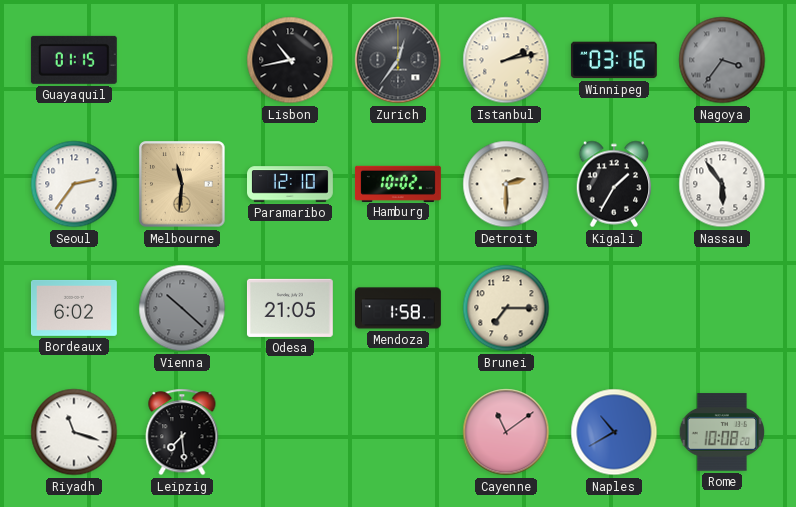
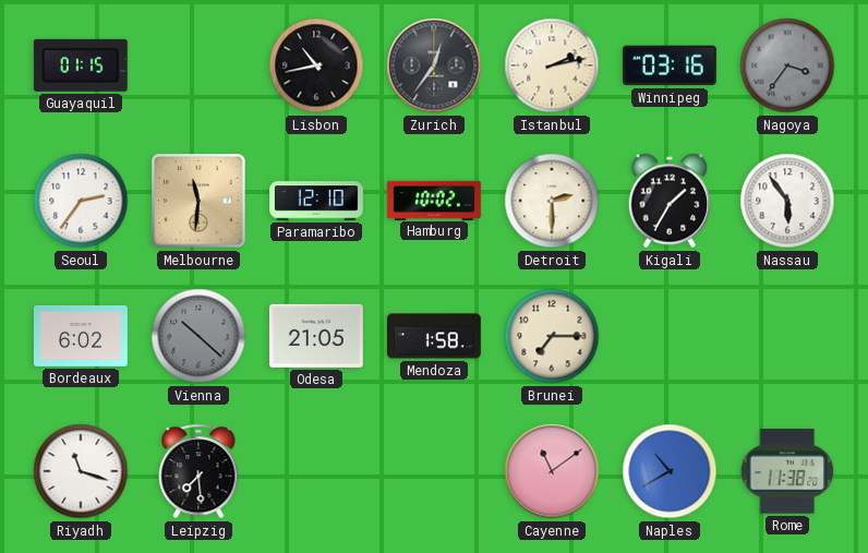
Rome: 10:08 -> 11:38 (786, 471)
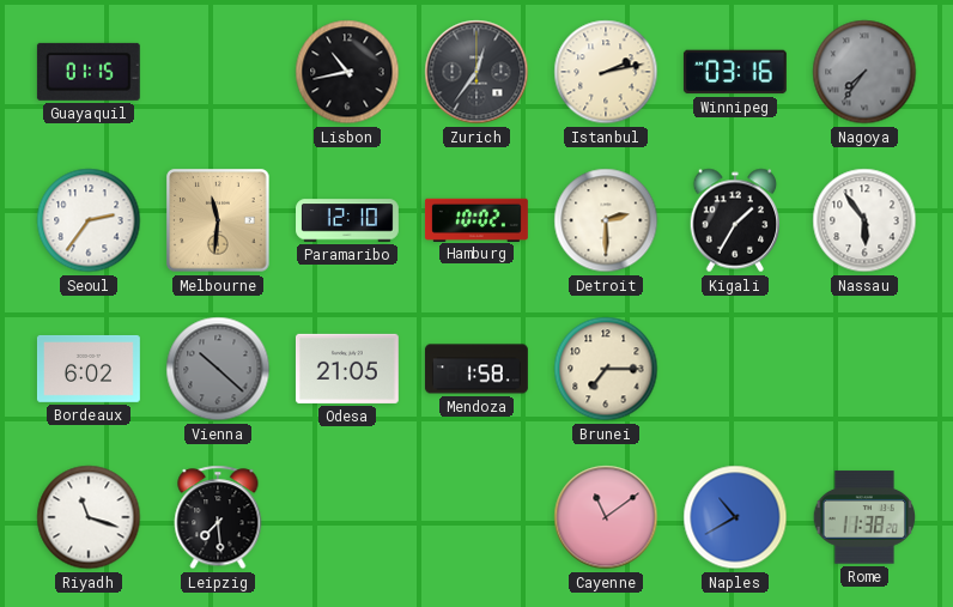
Nagoya: 3:36 -> 7:36 (864, 72)
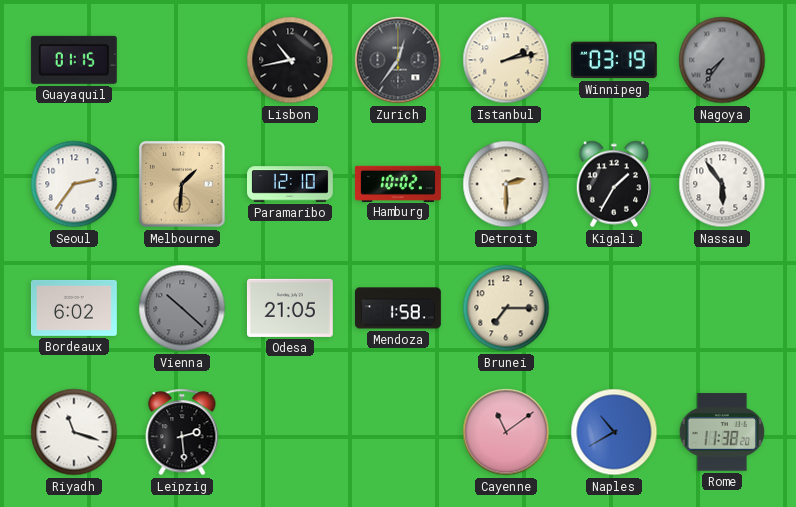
Winnipeg: 03:16 -> 03:19 (614, 60)
Melbourne: 11:31 -> 1:31 (182, 184)
Leipzig: 7:29 -> 2:29 (182, 432)
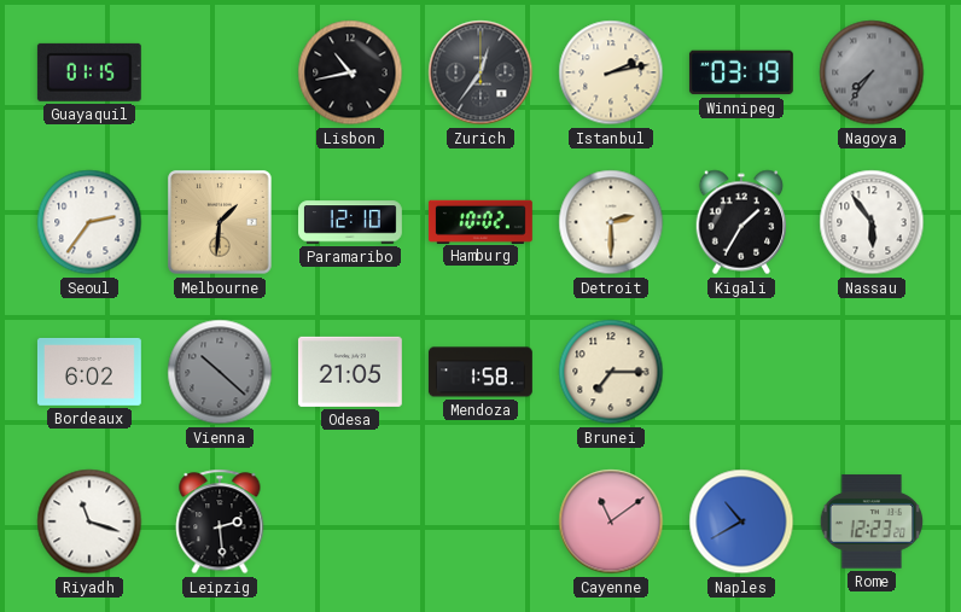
Rome: 11:38 -> 12:23 (870, 521)
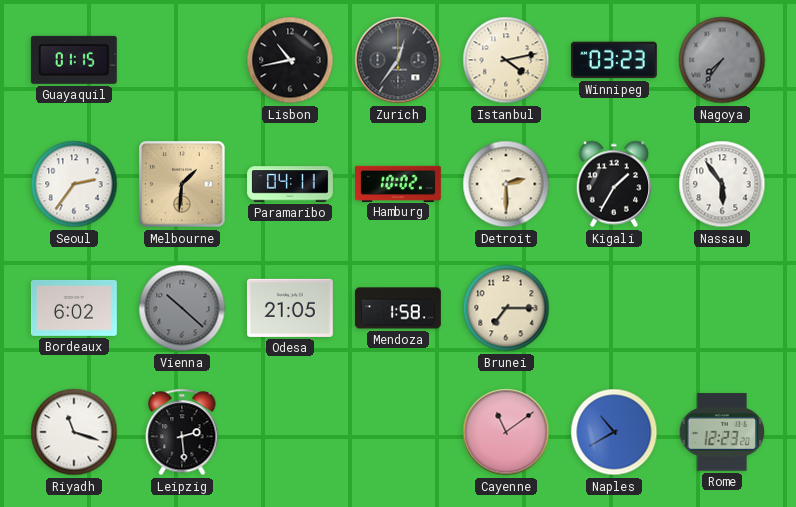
Istanbul: 2:13 -> 4:13 (506, 60)
Winnipeg: 03:19 -> 03:23 (614, 60)
Paramaribo: 12:10 -> 04:11 (291, 184)
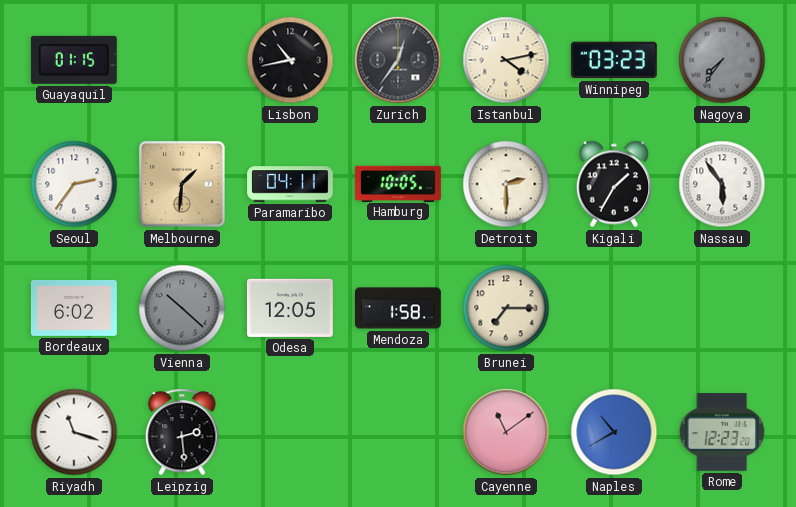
Hamburg: 10:02 -> 10:05 (398, 183)
Odesa: 21:05 -> 12:05 (290, 308)
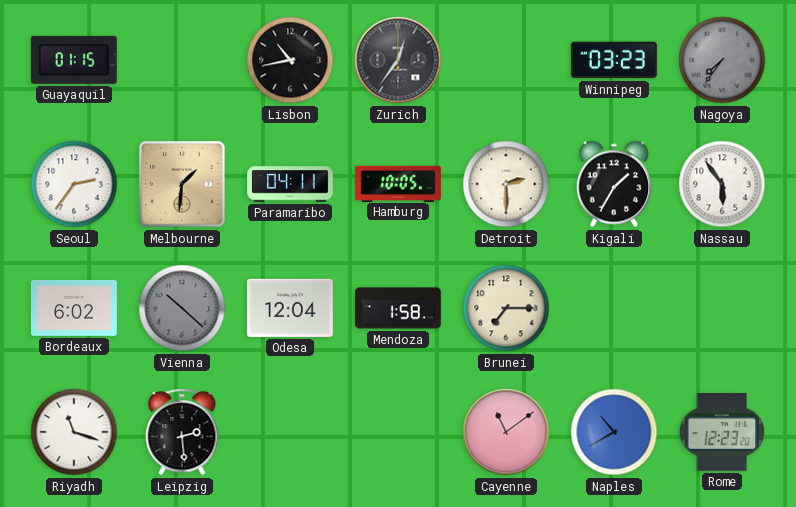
Istanbul: 4:13 -> none (506, 60)
Odesa: 12:05 -> 12:04 (290, 308)
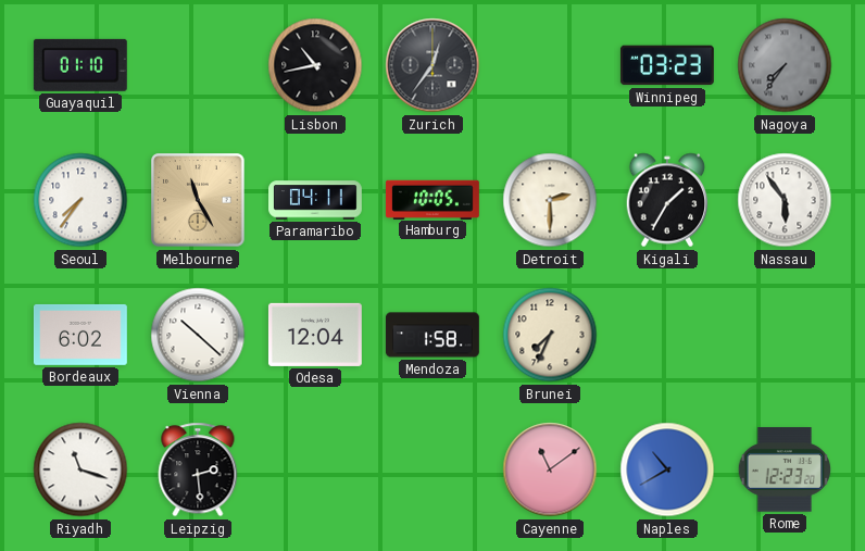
Guayaquil: 01:15 -> 01:10 (80, 65)
Seoul: 2:36 -> 7:36 (80, 200)
Melbourne: 1:31 -> 11:25 (198, 200)
Vienna dial: grey -> white (198, 335)
Brunei: 7:15 -> 7:34 (550, 335)
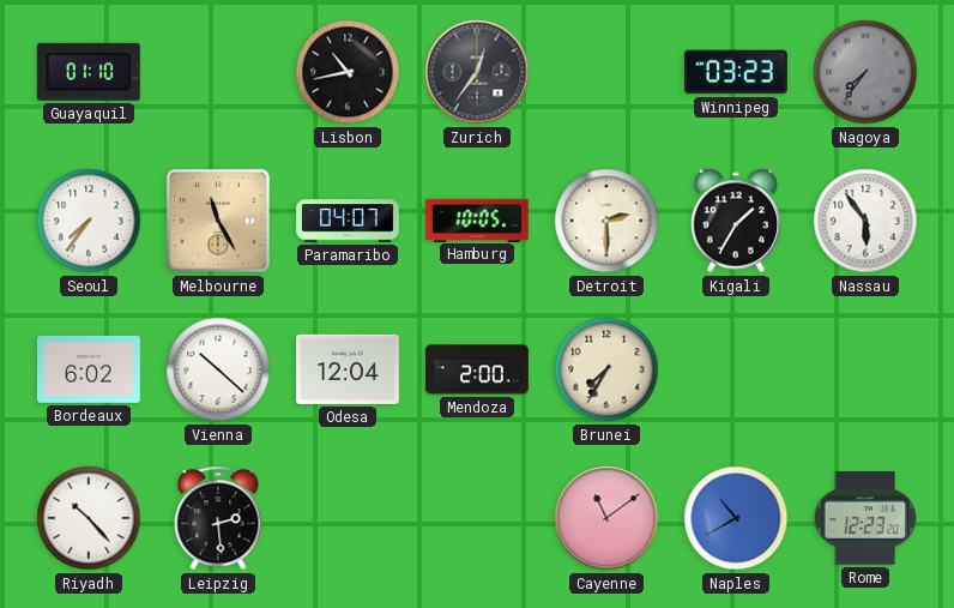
Paramaribo: 04:11 -> 04:07 (349, 221)
Mendoza: 1:58 -> 2:00 (477, 369)
Brunei: 7:34 -> 7:35 (606, 369)
Riyadh: 11:18 -> 10:23 (89, 518)
